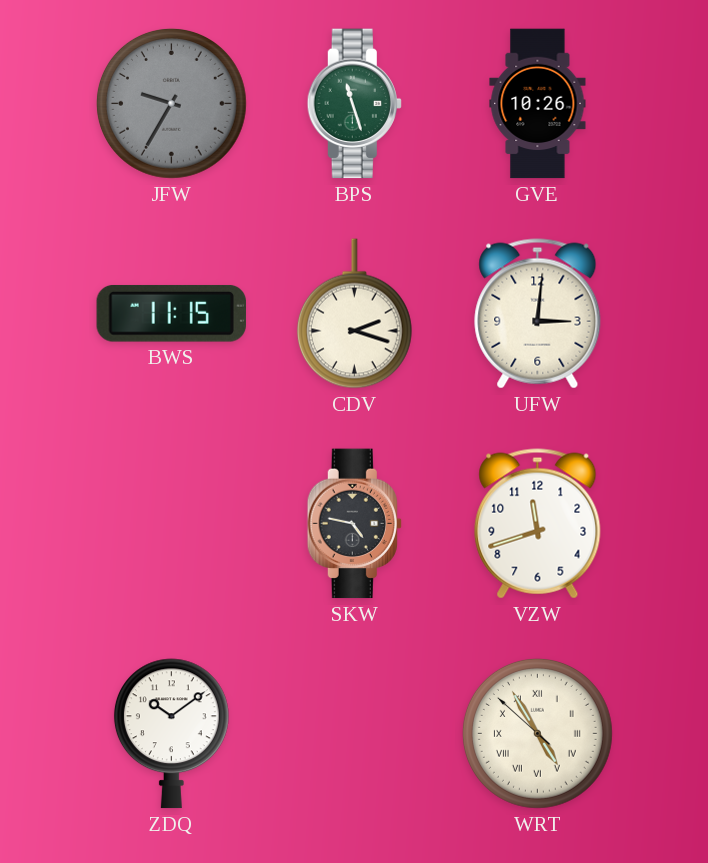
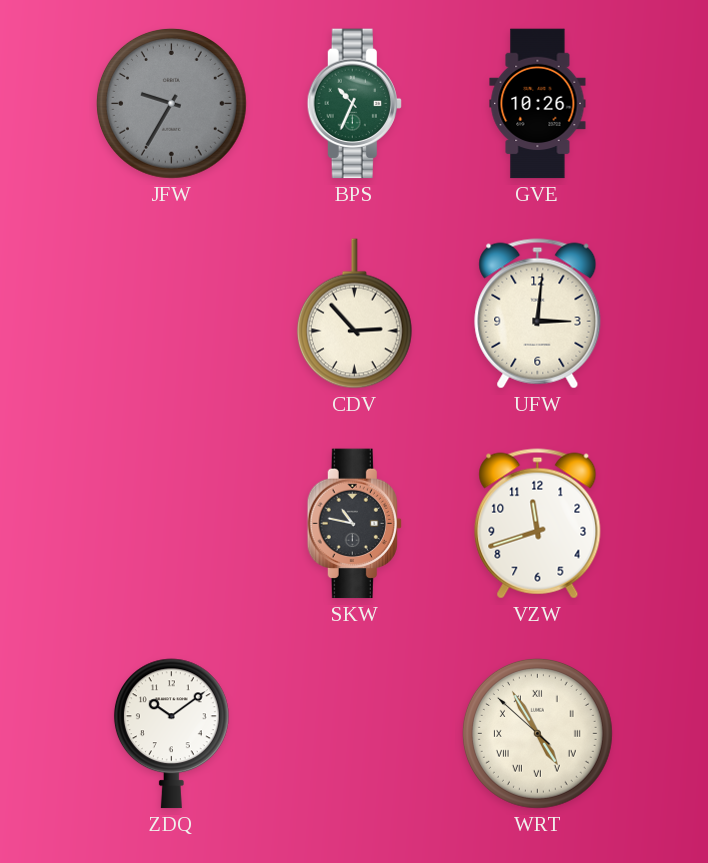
BPS: 11:27 -> 10:34 (354, 104)
BWS: 11:15 -> none (171, 313)
CDV: 2:18 -> 2:53 (354, 314)
SKW: 4:47 -> 10:47 (354, 524)
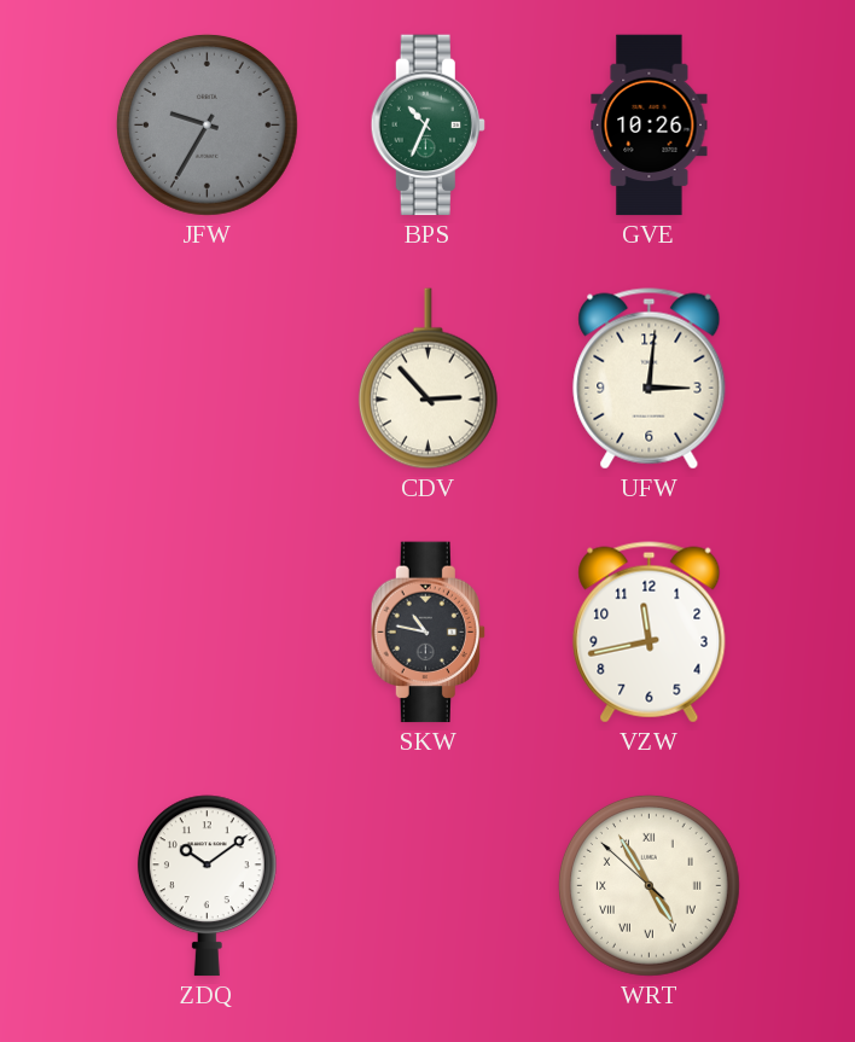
VZW: 11:42 -> 11:43 (650, 633)
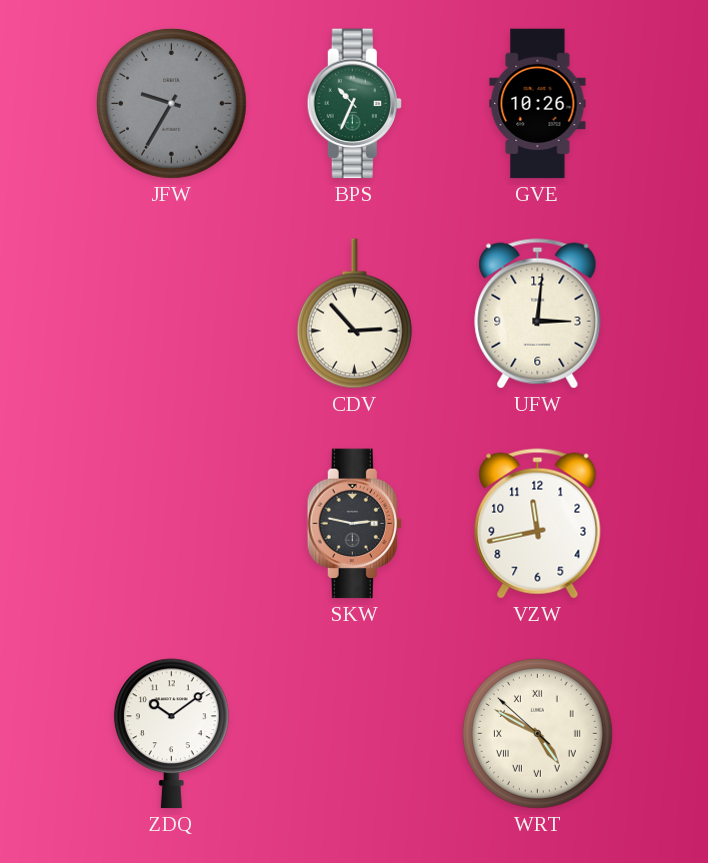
SKW: 10:47 -> 2:47 (354, 524)
WRT: 4:54 -> 4:49 (537, 733)
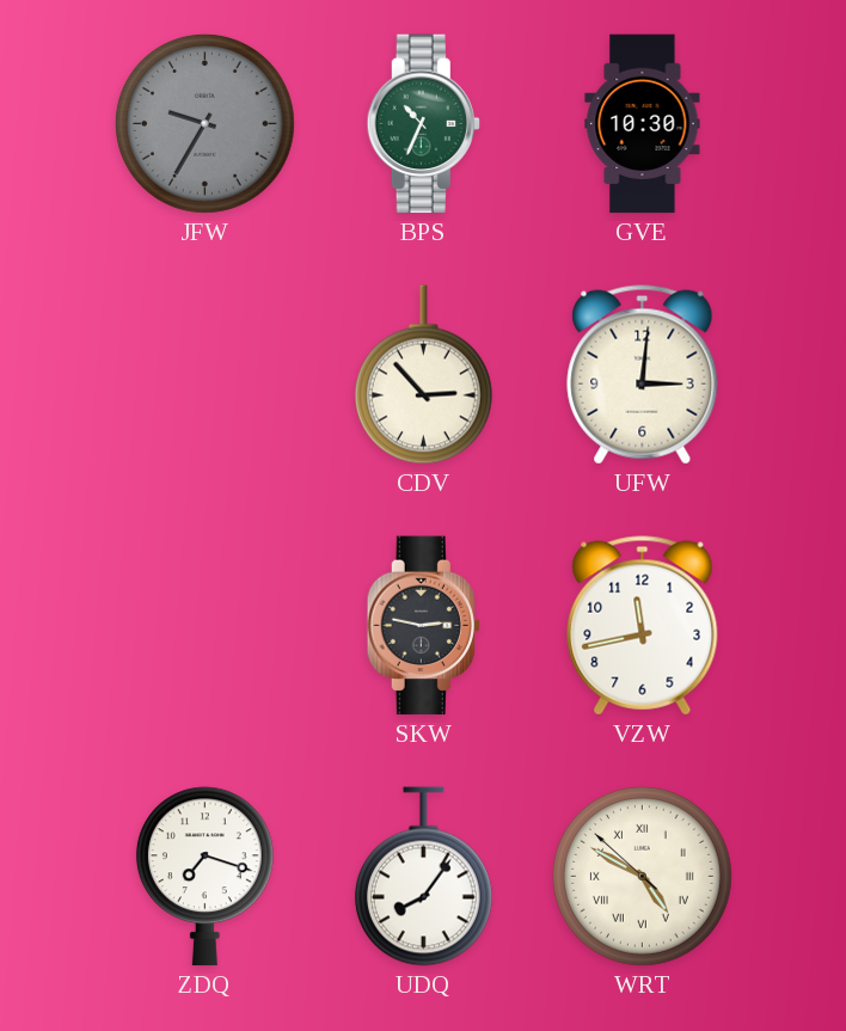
GVE: 10:26 -> 10:30 (643, 124)
ZDQ: 10:09 -> 7:18 (204, 877)
UDQ: none -> 8:06 (423, 877)
